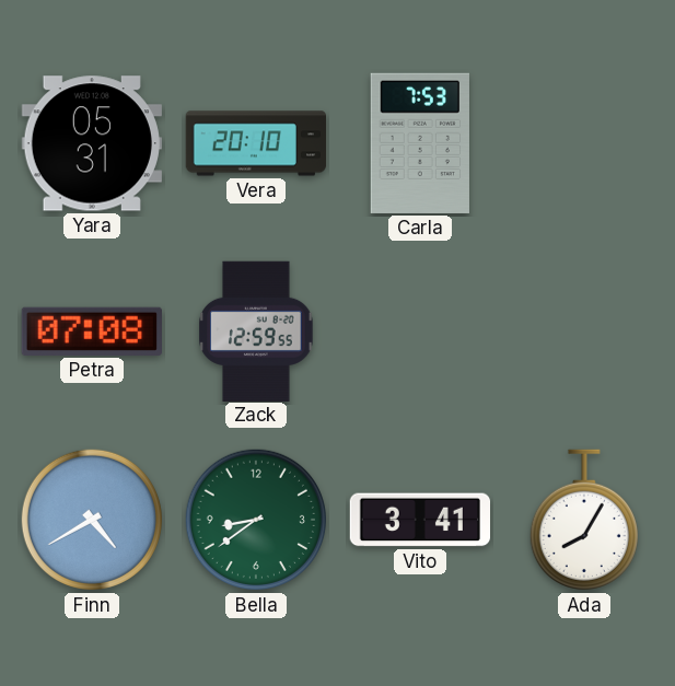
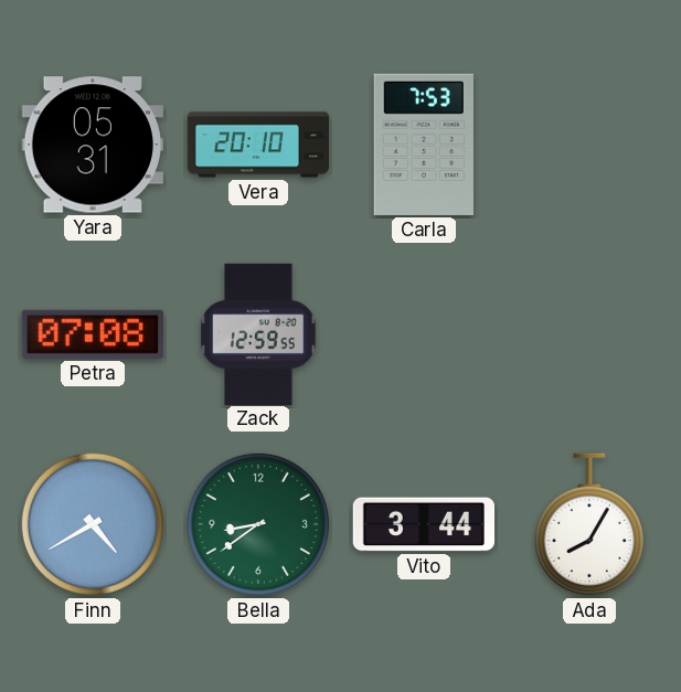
Vito: 3:41 -> 3:44 (423, 524)
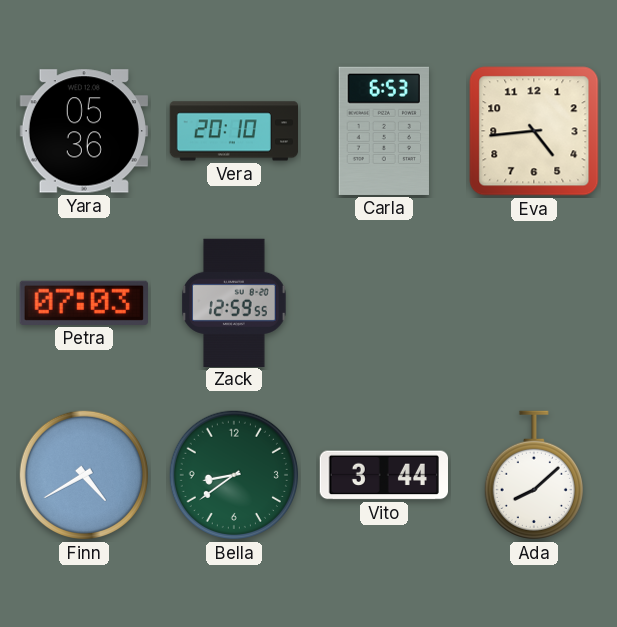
Yara: 05:31 -> 05:36 (84, 131)
Carla: 7:53 -> 6:53 (384, 131)
Eva: none -> 4:44 (534, 131)
Petra: 07:08 -> 07:03 (84, 303)
Ada: 8:05 -> 8:08 (534, 475)
